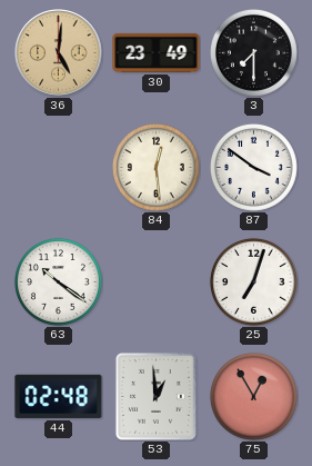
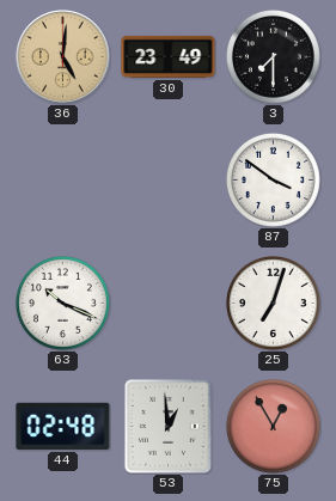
84: 12:29 -> none (155, 167)
63: 10:21 -> 10:19 (62, 303)
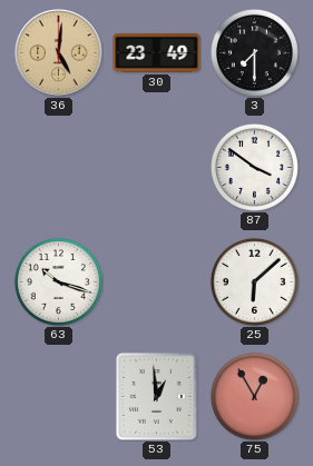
63: 10:19 -> 10:18 (58, 281)
25: 7:03 -> 6:08 (254, 281)
44: 02:48 -> none (63, 426)
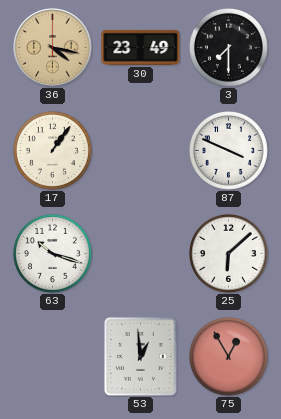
36: 5:01 -> 4:17 (53, 48)
17: none -> 1:06 (52, 150)
87: 3:51 -> 3:49 (228, 150)
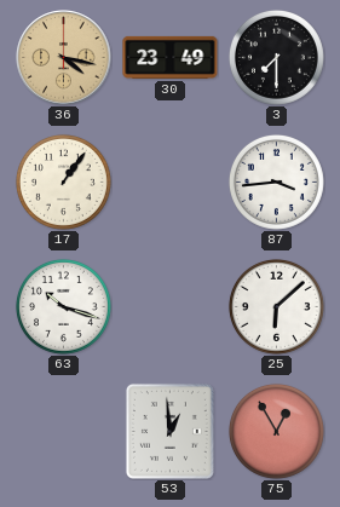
87: 3:49 -> 3:44 (276, 182)
